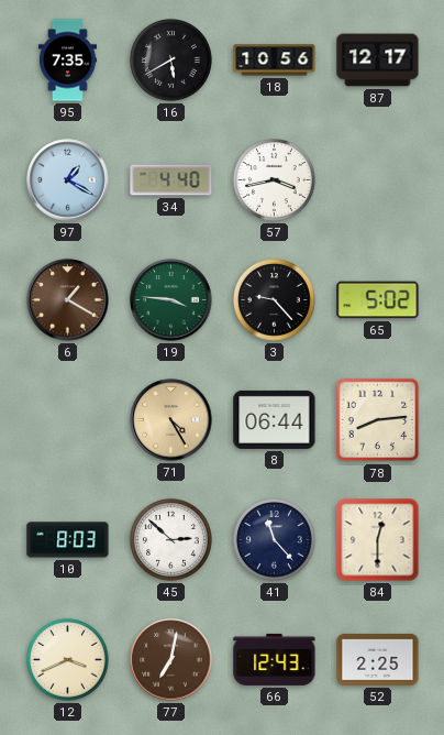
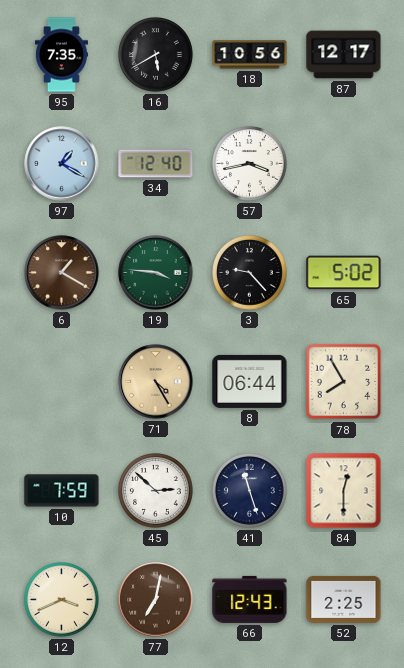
34: 4:40 -> 12:40 (156, 164)
78: 8:14 -> 7:55 (344, 382)
10: 8:03 -> 7:59 (62, 491)
41: 11:23 -> 11:27 (250, 491)
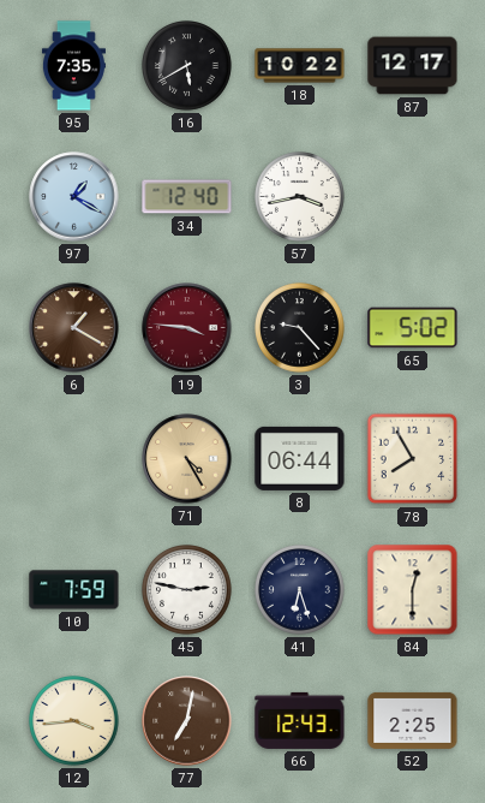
18: 10:56 -> 10:22 (300, 66)
19 dial: green -> burgundy (187, 328)
45: 2:52 -> 2:47 (187, 590)
41: 11:27 -> 6:27 (300, 590)
12: 3:41 -> 3:44 (74, 721)
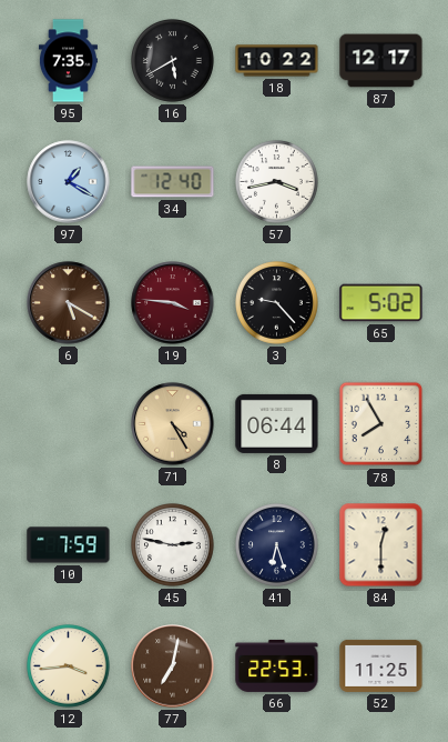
6: 1:20 -> 5:20 (69, 303)
66: 12:43 -> 22:53 (277, 665)
52: 2:25 -> 11:25 (381, 665)
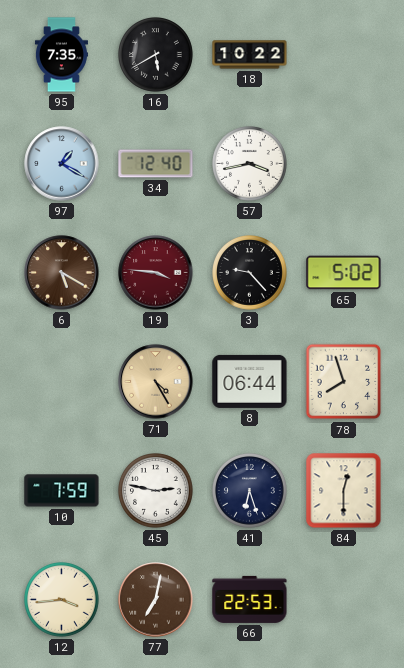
87: 12:17 -> none (381, 61)
78: 7:55 -> 7:57 (344, 382)
52: 11:25 -> none (381, 665)
